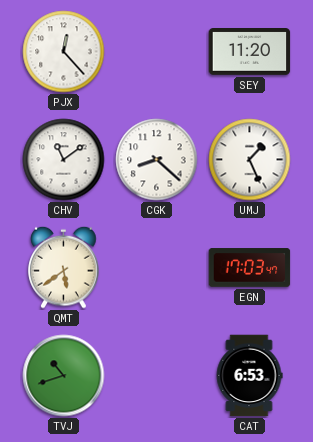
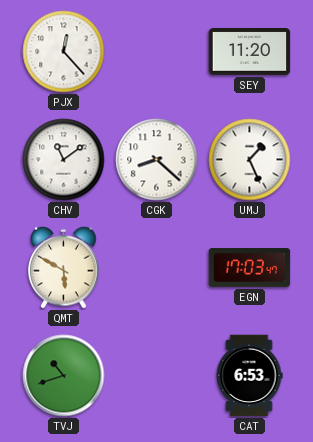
QMT: 5:39 -> 5:50 (64, 267)
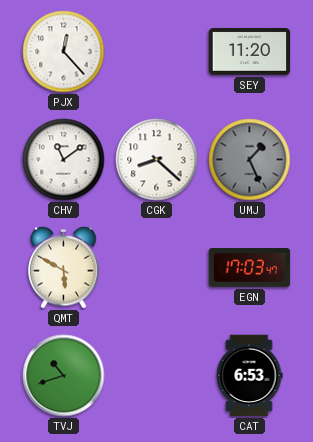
UMJ dial: white -> grey (250, 160)
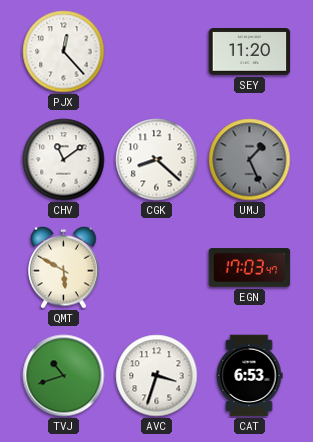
AVC: none -> 3:33 (157, 376)
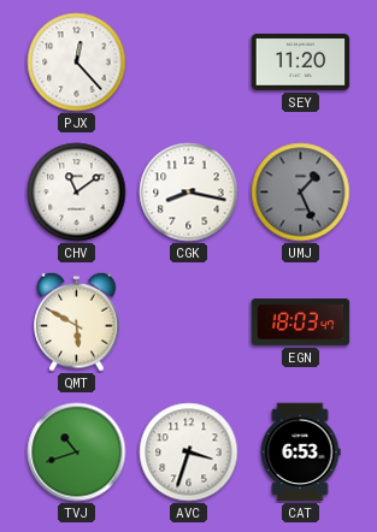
CGK: 8:22 -> 8:17 (189, 193)
EGN: 17:03 -> 18:03 (301, 323)
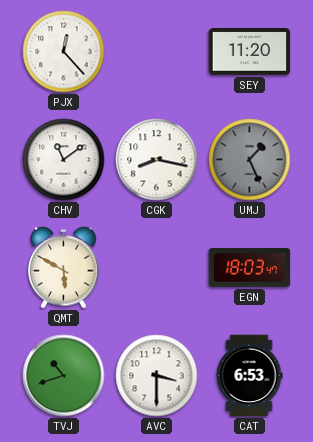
AVC: 3:33 -> 3:30 (157, 376)
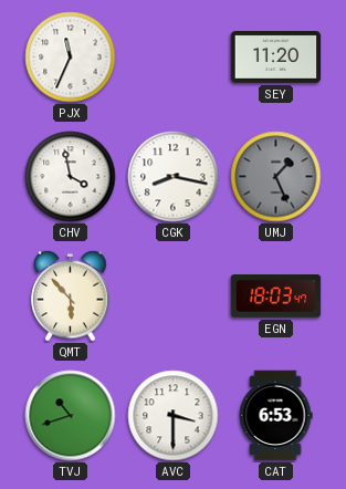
PJX: 12:23 -> 11:34 (71, 58)
CHV: 11:09 -> 3:58 (71, 177)
QMT: 5:50 -> 5:53 (71, 295)
